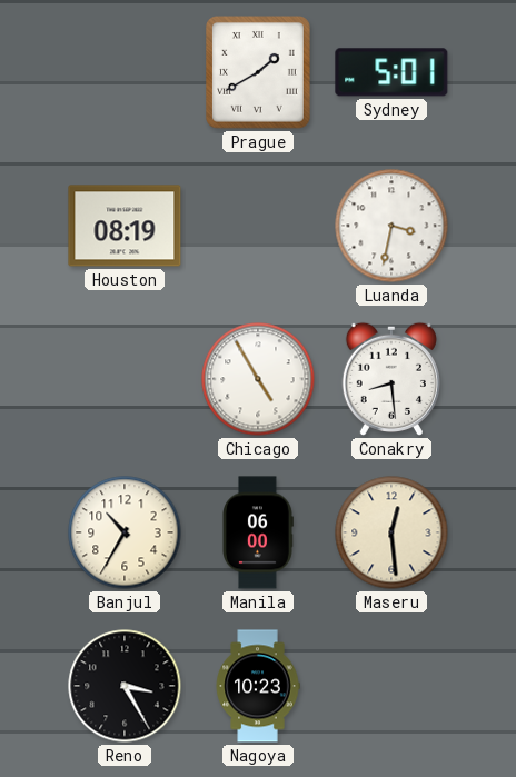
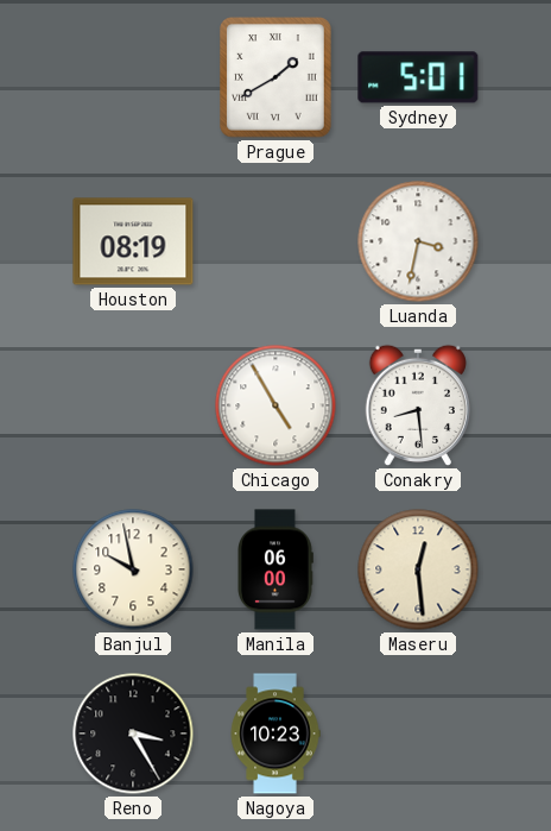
Banjul: 10:35 -> 9:58 (133, 569)
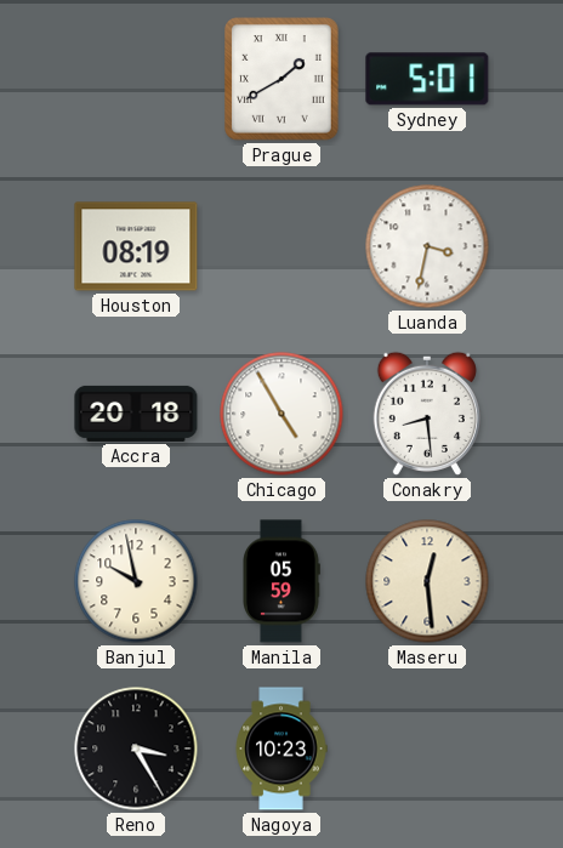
Accra: none -> 20:18 (136, 414)
Manila: 06:00 -> 05:59 (281, 581)
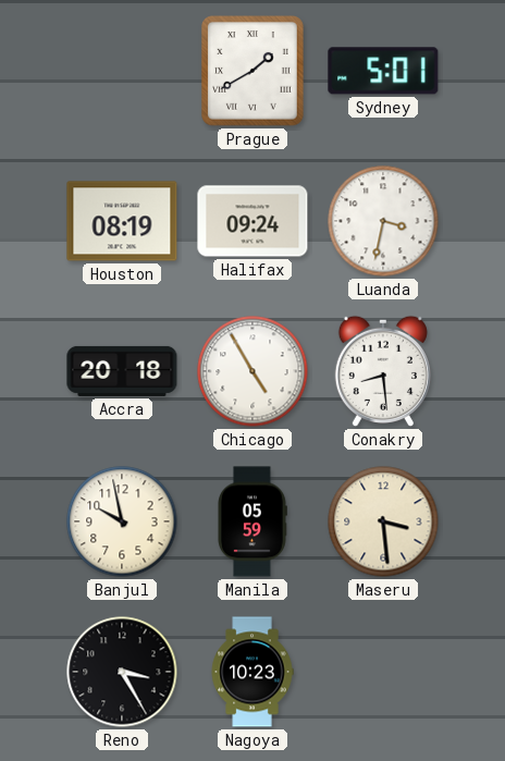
Halifax: none -> 09:24 (253, 221)
Maseru: 12:29 -> 3:29 (383, 521)
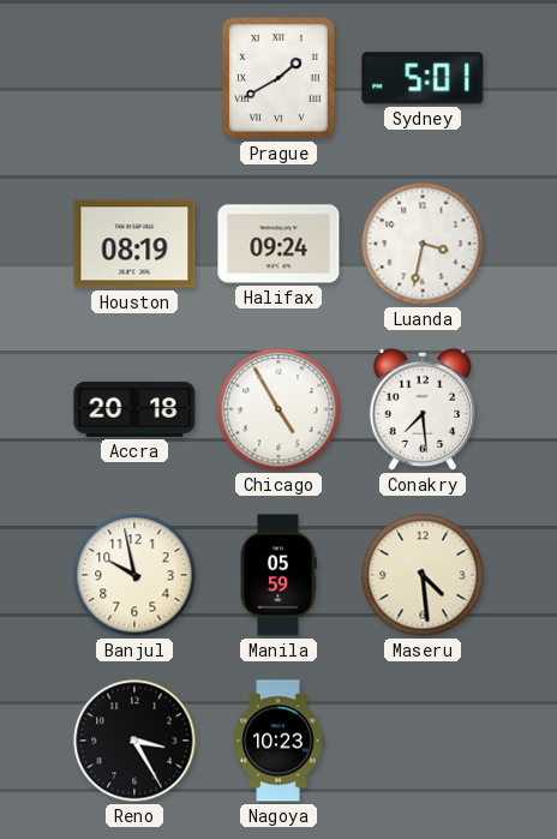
Conakry: 8:29 -> 7:29 (423, 409)
Maseru: 3:29 -> 4:29 (423, 575)
